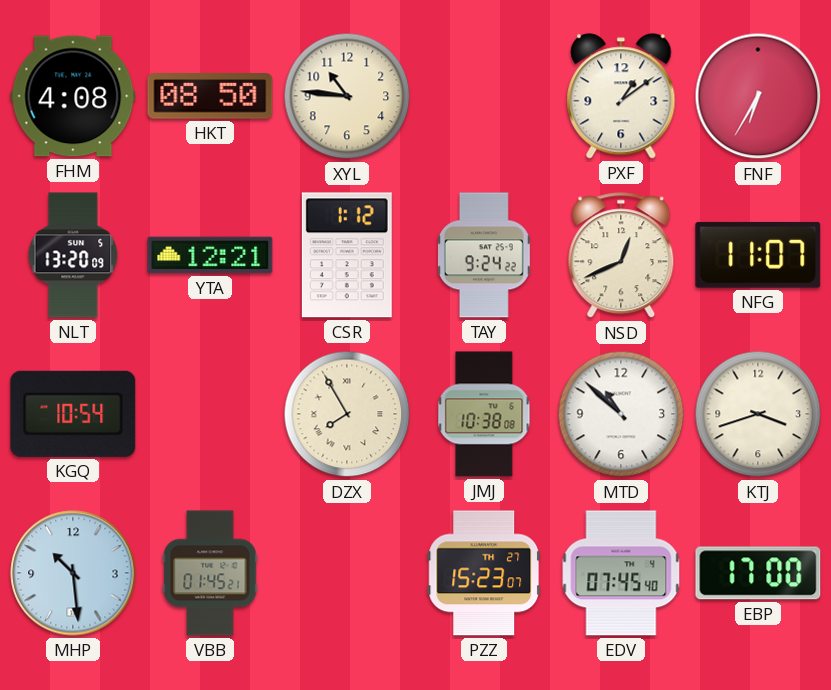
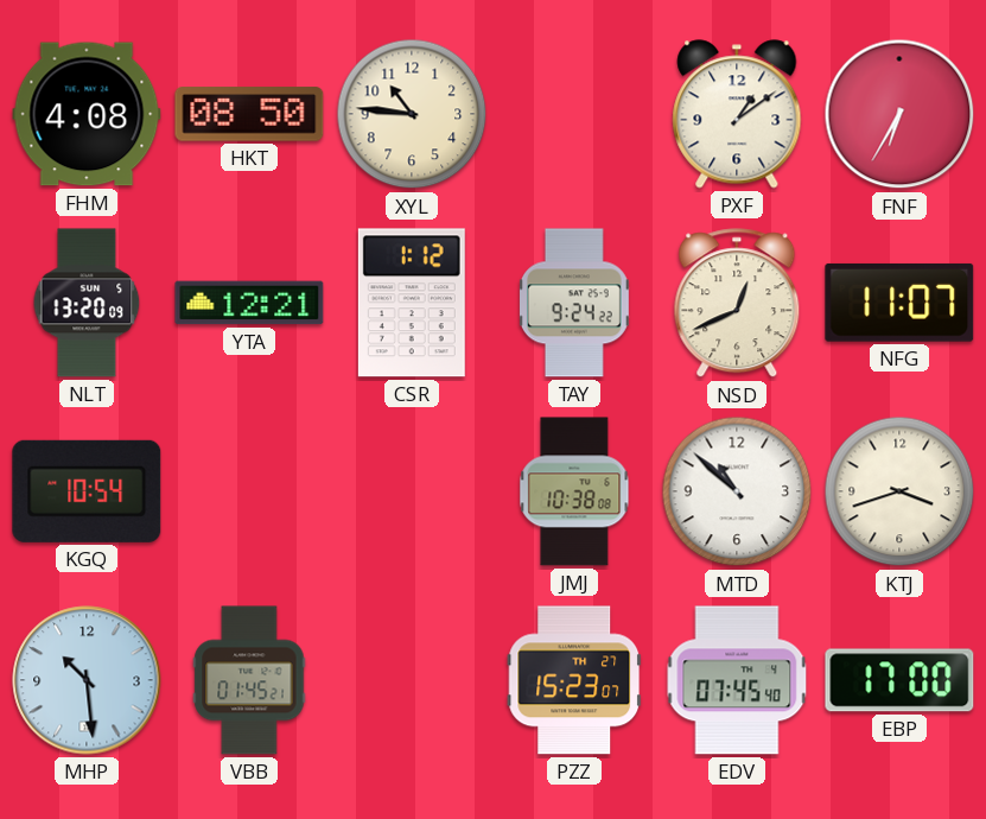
DZX: 7:55 -> none (347, 414)
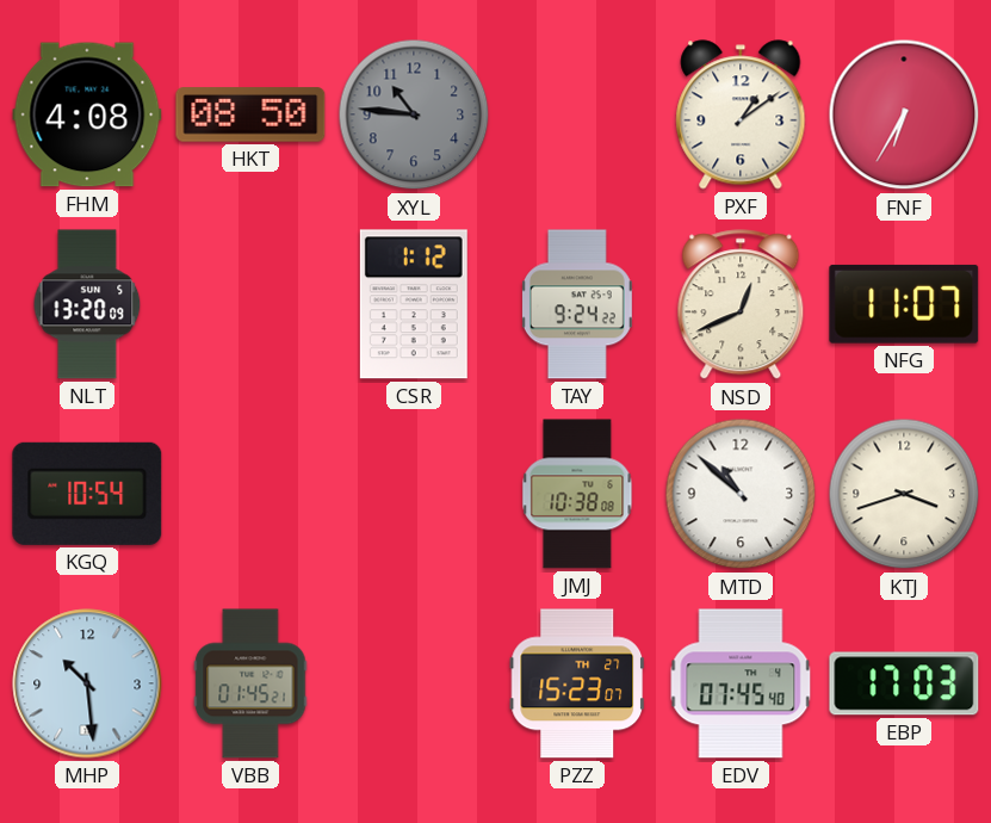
XYL dial: cream -> grey (414, 115)
YTA: 12:21 -> none (249, 303)
EBP: 17:00 -> 17:03 (904, 683)
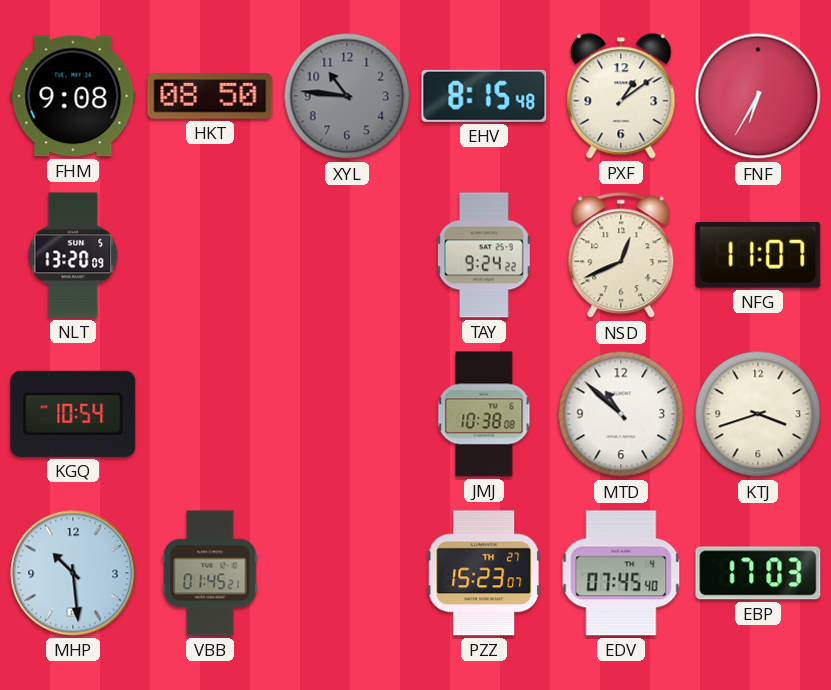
FHM: 4:08 -> 9:08 (73, 96)
EHV: none -> 8:15 (484, 96)
CSR: 1:12 -> none (414, 304)
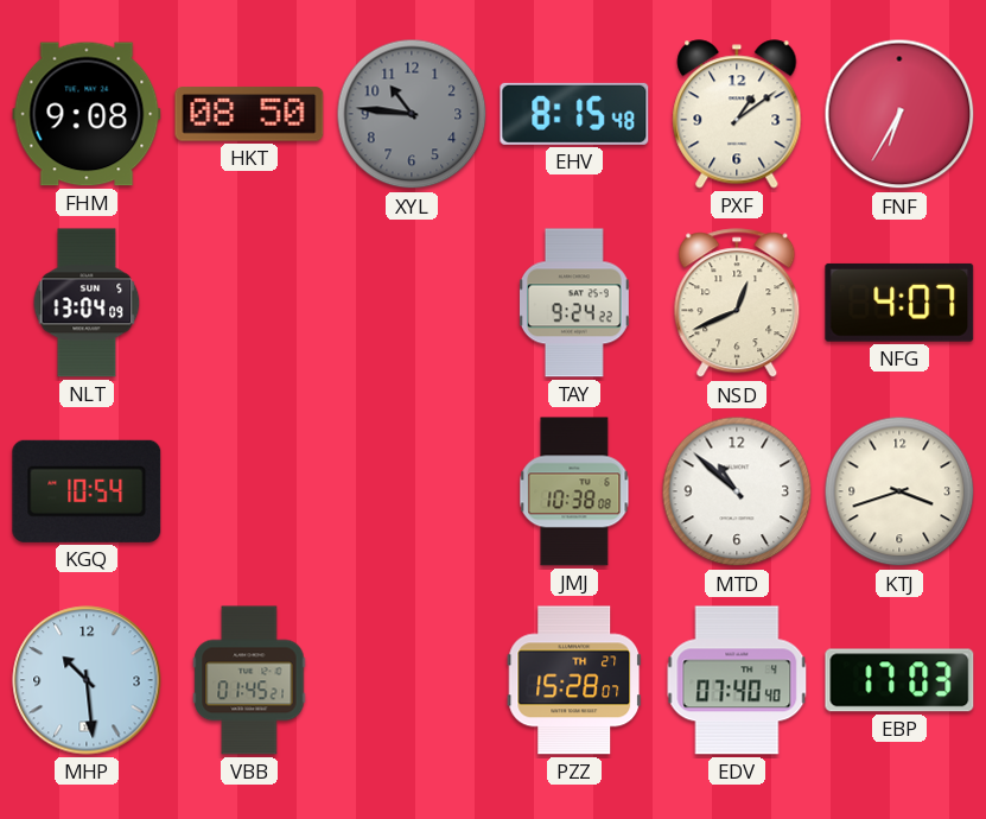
NLT: 13:20 -> 13:04 (87, 303)
NFG: 11:07 -> 4:07 (899, 303)
PZZ: 15:23 -> 15:28 (574, 680)
EDV: 07:45 -> 07:40 (737, 680)
